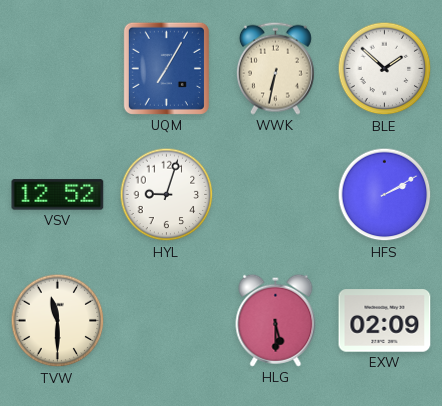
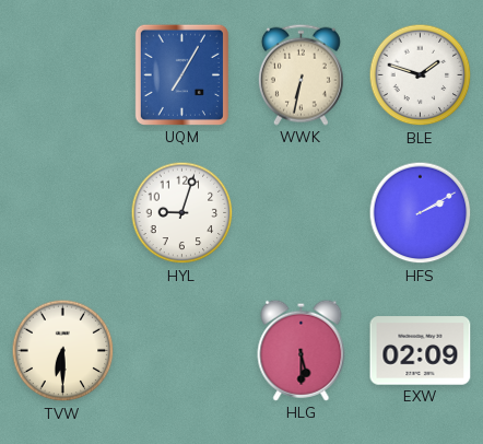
BLE: 1:52 -> 1:48 (421, 75)
VSV: 12:52 -> none (58, 195)
TVW: 11:30 -> 6:30 (63, 351)
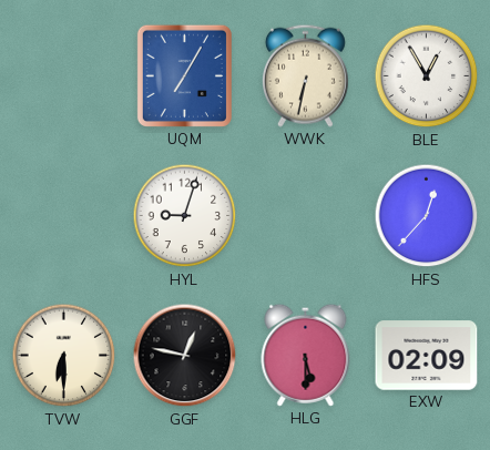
BLE: 1:48 -> 12:55 (427, 76)
HFS: 2:10 -> 12:37 (427, 216)
GGF: none -> 12:47 (185, 356)
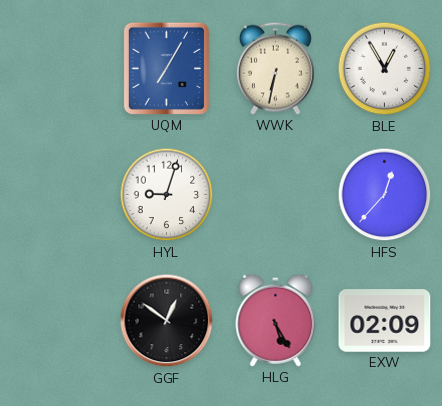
TVW: 6:30 -> none (64, 356)
GGF: 12:47 -> 12:51 (167, 321)
HLG: 5:30 -> 5:25 (276, 320)
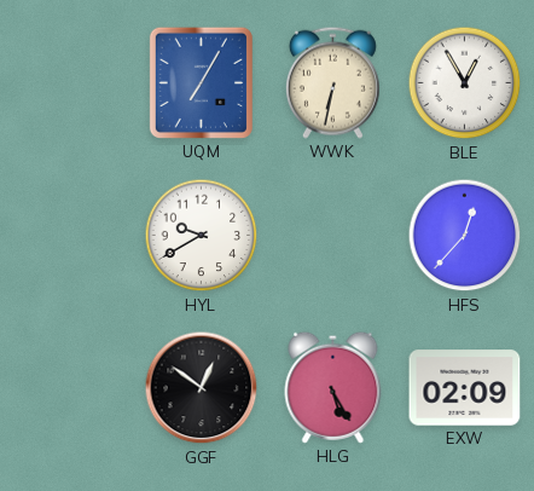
HYL: 9:03 -> 9:40 (202, 236)
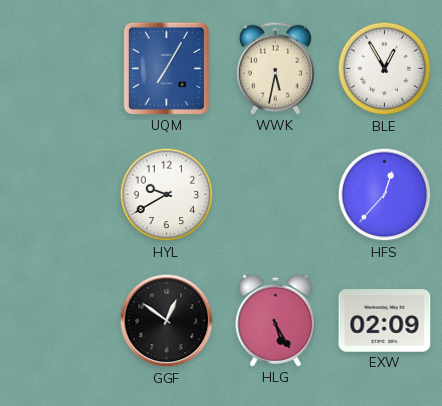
WWK: 6:32 -> 5:32 (275, 68)
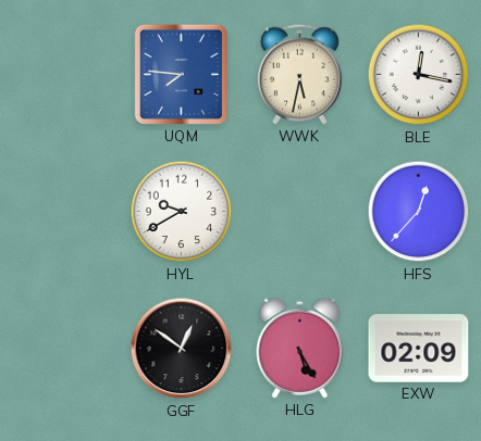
UQM: 7:05 -> 7:46 (181, 74)
BLE: 12:55 -> 12:17 (419, 75)
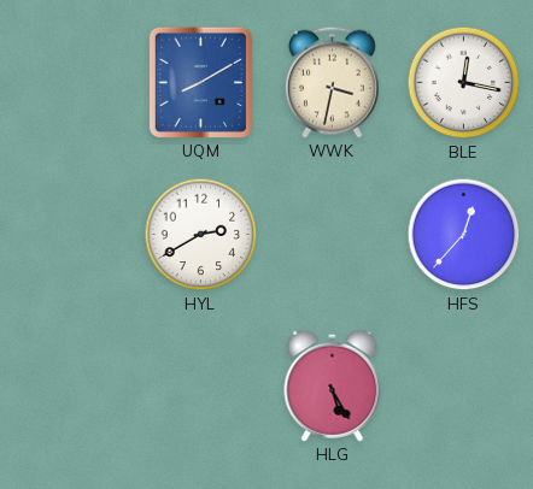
UQM: 7:46 -> 8:10 (200, 82)
WWK: 5:32 -> 3:32 (332, 82)
HYL: 9:40 -> 2:40 (201, 235)
GGF: 12:51 -> none (182, 349)
EXW: 02:09 -> none (419, 349)
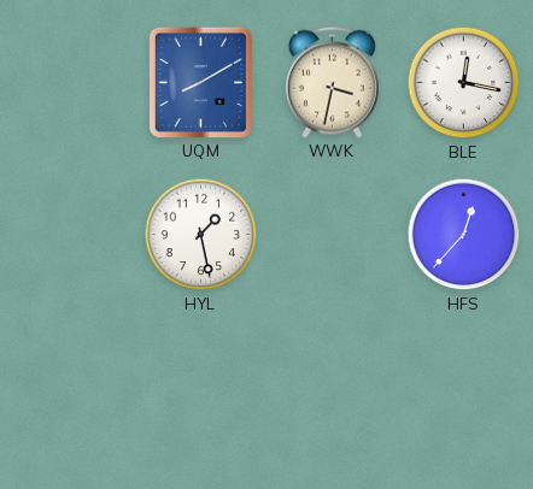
HYL: 2:40 -> 1:28 (201, 235)
HLG: 5:25 -> none (333, 385)
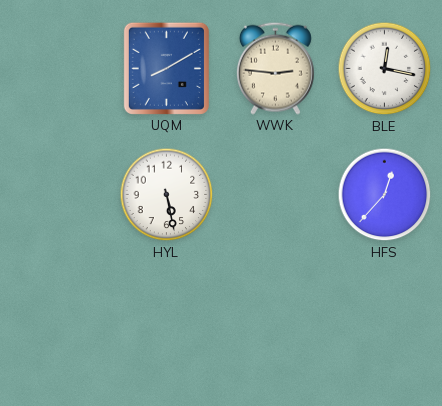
WWK: 3:32 -> 2:46 (275, 68)
HYL: 1:28 -> 5:28 (167, 195)
